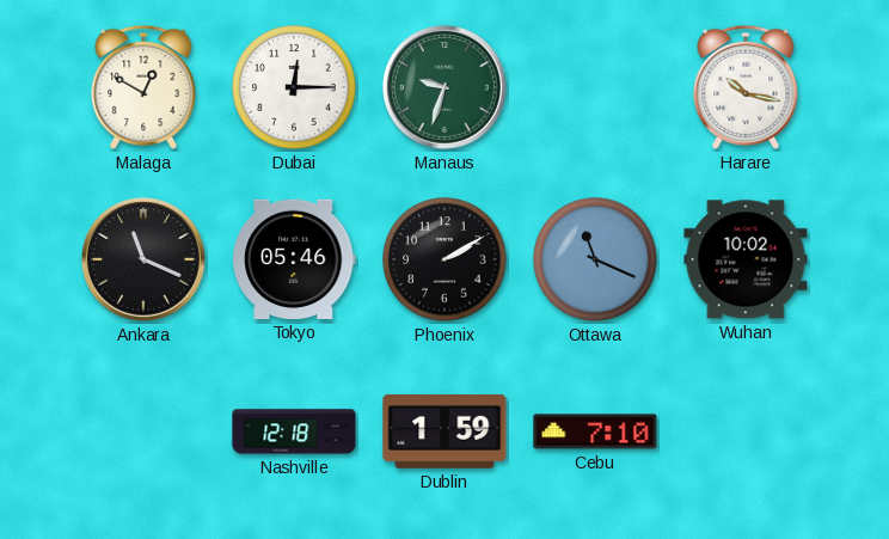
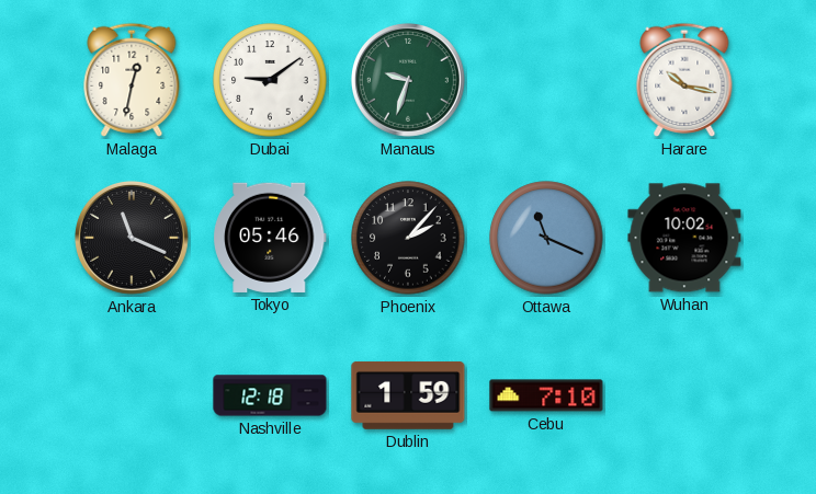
Malaga: 12:50 -> 12:32 (132, 80)
Dubai: 12:15 -> 9:09 (270, 80)
Phoenix: 2:10 -> 2:07 (408, 238)
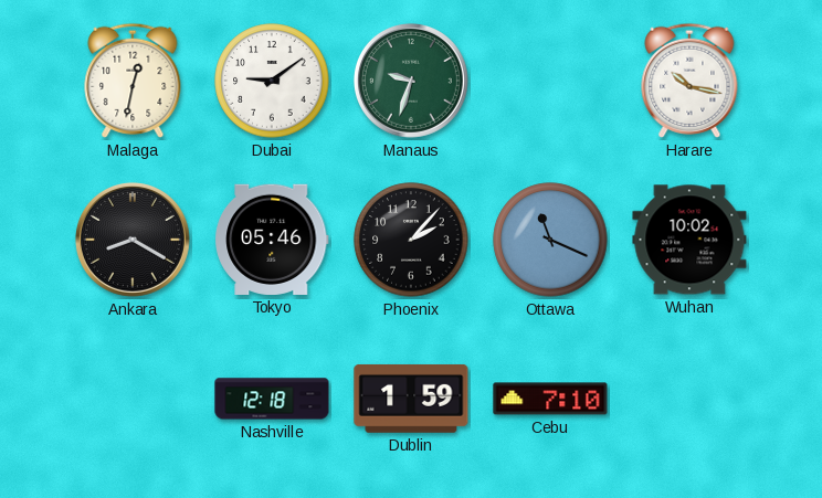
Ankara: 11:19 -> 8:20 (133, 240)
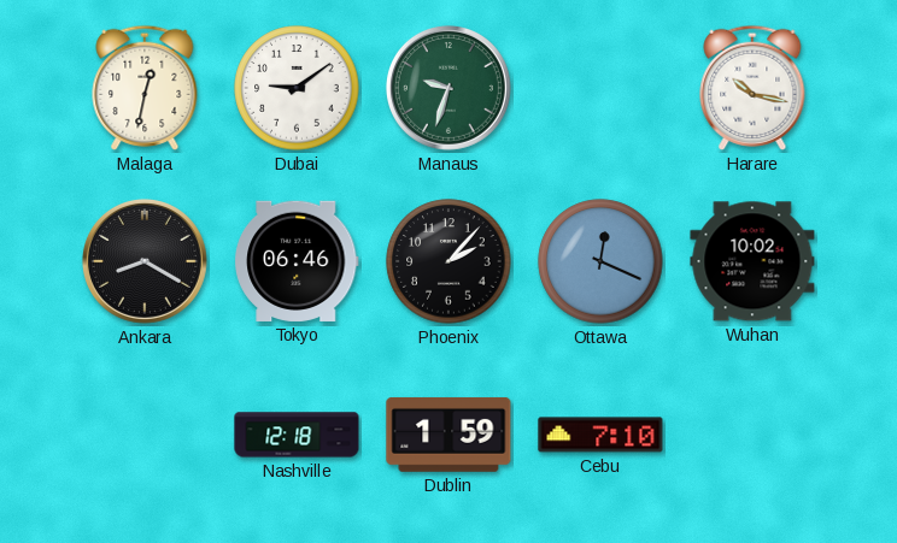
Tokyo: 05:46 -> 06:46 (298, 261)
Ottawa: 11:19 -> 12:19 (600, 261)
